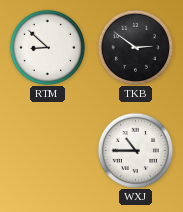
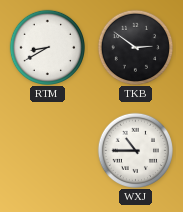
RTM: 8:52 -> 8:40 (47, 47)
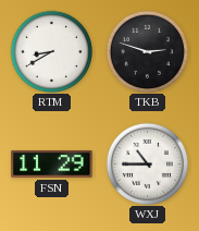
TKB: 2:51 -> 2:48 (147, 51)
FSN: none -> 11:29 (52, 165)
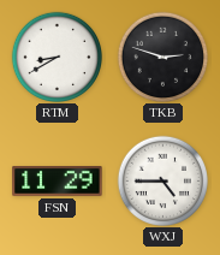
WXJ: 10:45 -> 4:45 (162, 180)
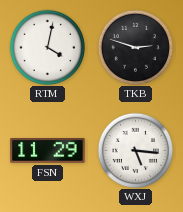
RTM: 8:40 -> 4:02 (47, 47)
WXJ: 4:45 -> 5:16 (135, 150)
